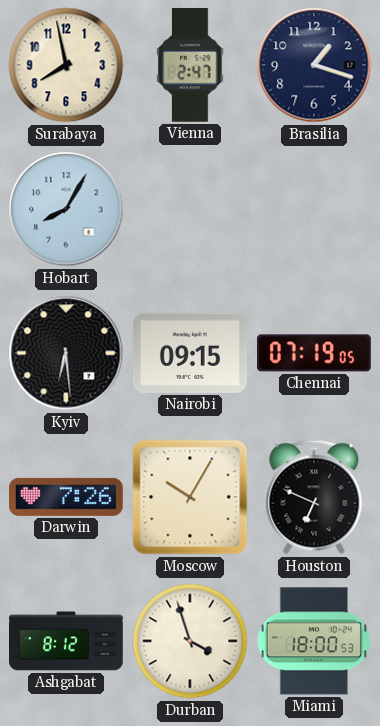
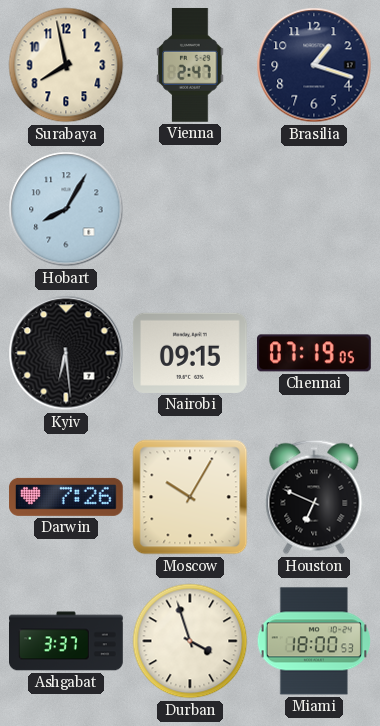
Ashgabat: 8:12 -> 3:37 (67, 641)
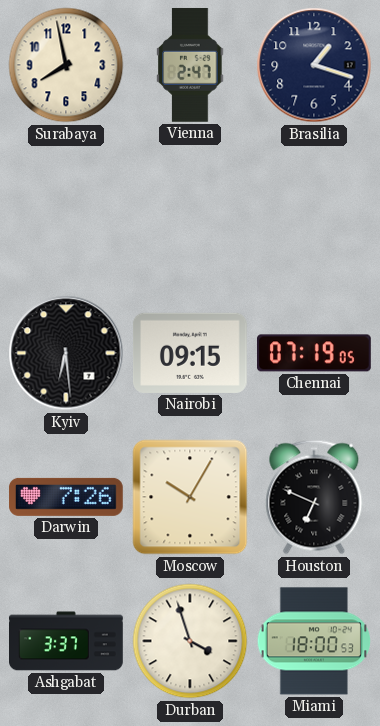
Hobart: 8:05 -> none (66, 209)
